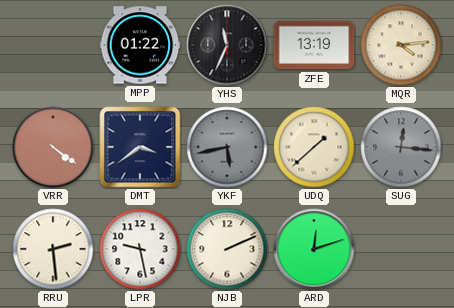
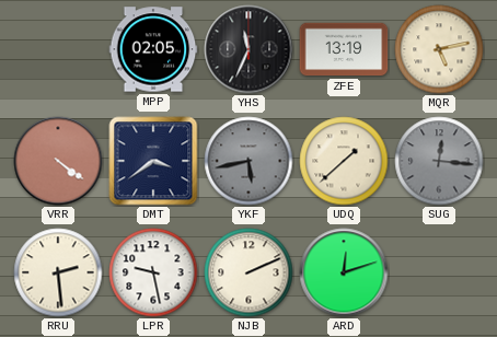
MPP: 01:22 -> 02:05 (153, 49)
MQR: 4:14 -> 5:13 (439, 49)
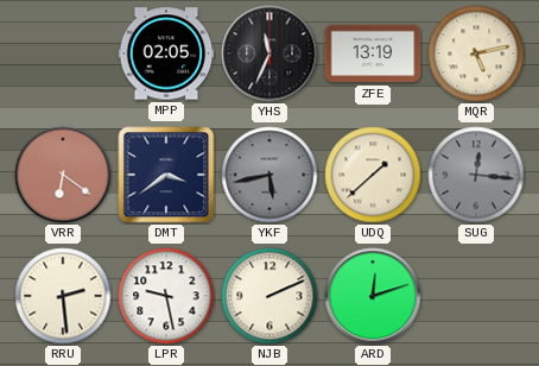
VRR: 4:21 -> 6:21 (63, 175)
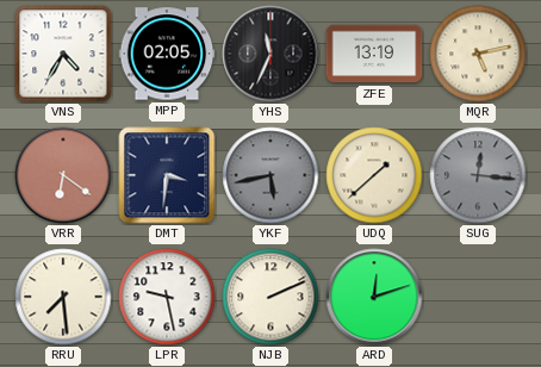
VNS: none -> 4:35 (63, 54)
DMT: 3:39 -> 3:31 (167, 175)
RRU: 2:29 -> 7:29 (63, 297)
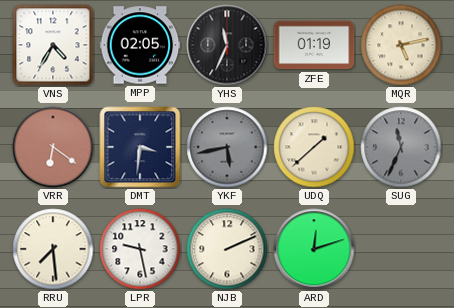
ZFE: 13:19 -> 01:19 (314, 45)
SUG: 12:16 -> 11:34 (401, 147)
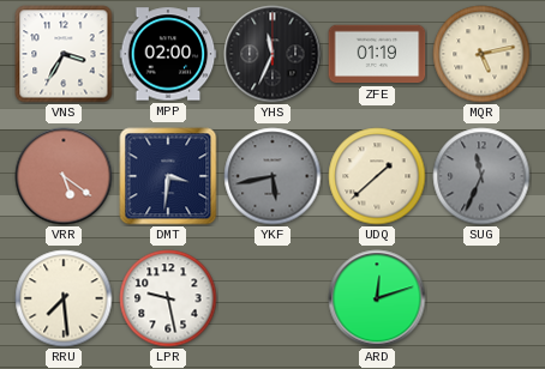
VNS: 4:35 -> 3:35 (64, 54)
MPP: 02:05 -> 02:00 (168, 54)
VRR: 6:21 -> 5:21 (64, 176)
NJB: 2:11 -> none (227, 249)
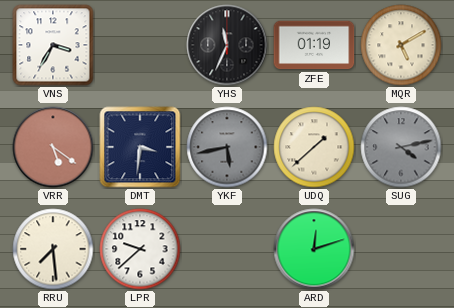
MPP: 02:00 -> none (168, 54)
MQR: 5:13 -> 5:10 (401, 45)
SUG: 11:34 -> 4:13 (401, 147)
LPR: 9:28 -> 9:38 (140, 249)
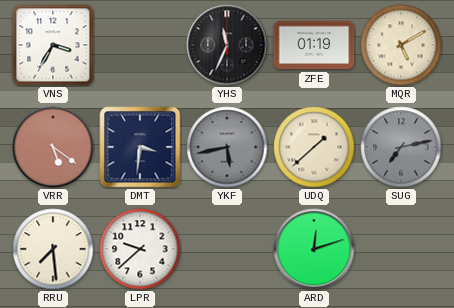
SUG: 4:13 -> 7:13 (401, 147)
